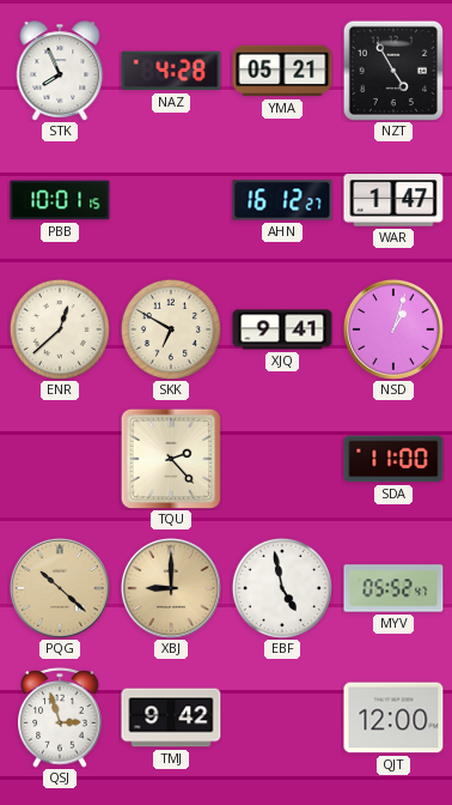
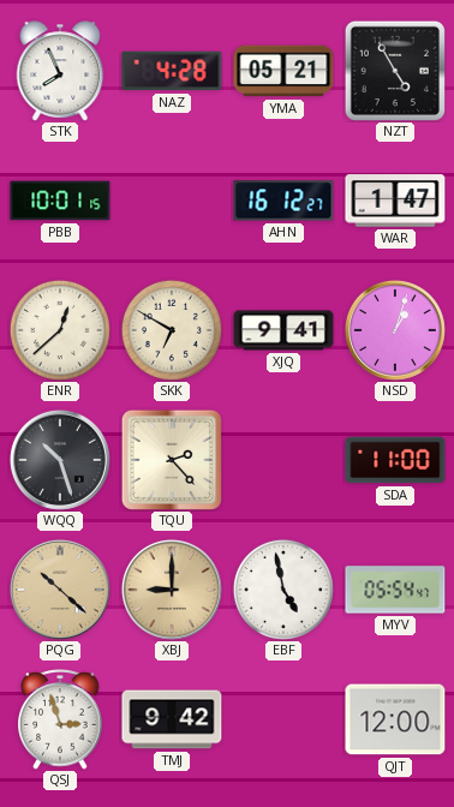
WQQ: none -> 10:27 (60, 460)
MYV: 05:52 -> 05:54 (395, 590)
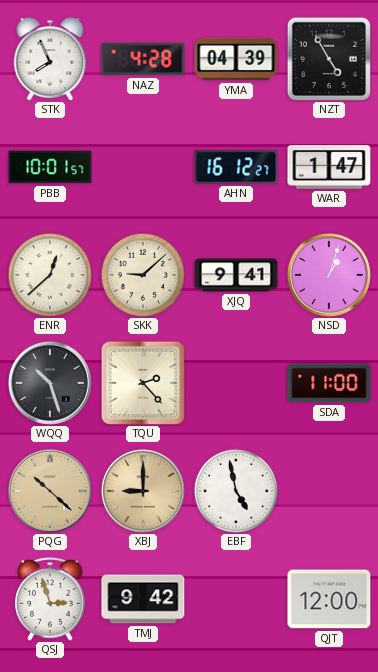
YMA: 05:21 -> 04:39 (236, 59)
PBB: 10:01:15 -> 10:01:57 (50, 167)
SKK: 6:50 -> 9:08 (143, 275)
MYV: 05:54 -> none (395, 590)
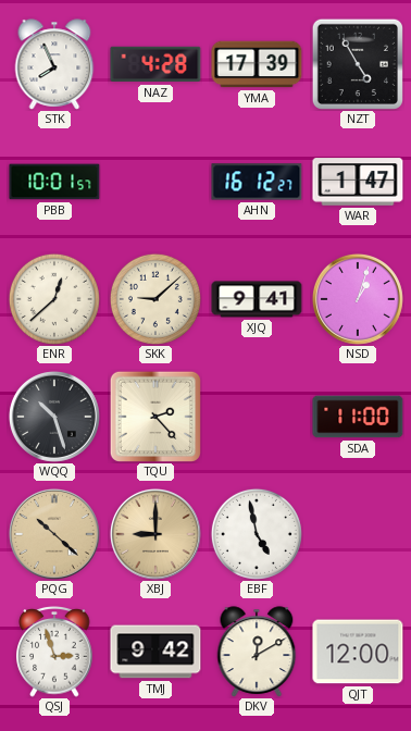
YMA: 04:39 -> 17:39 (257, 64)
DKV: none -> 12:10 (257, 652)
